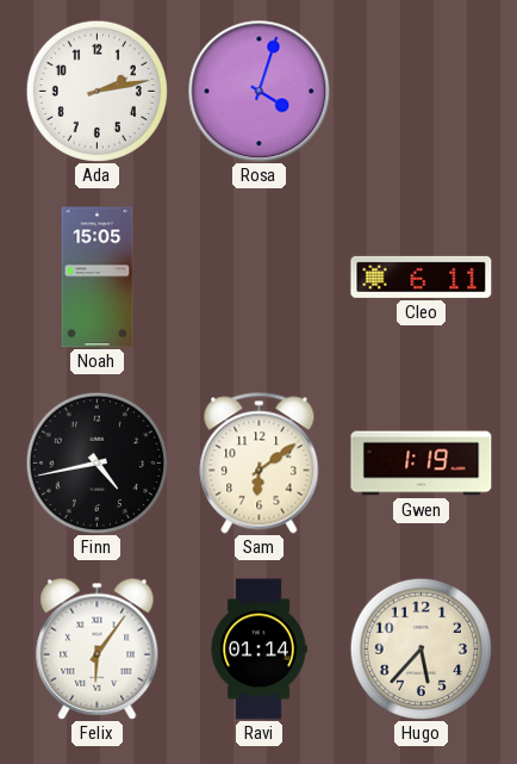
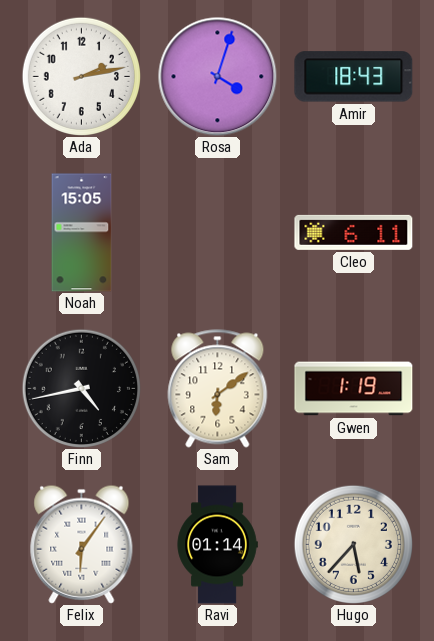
Amir: none -> 18:43 (354, 77)
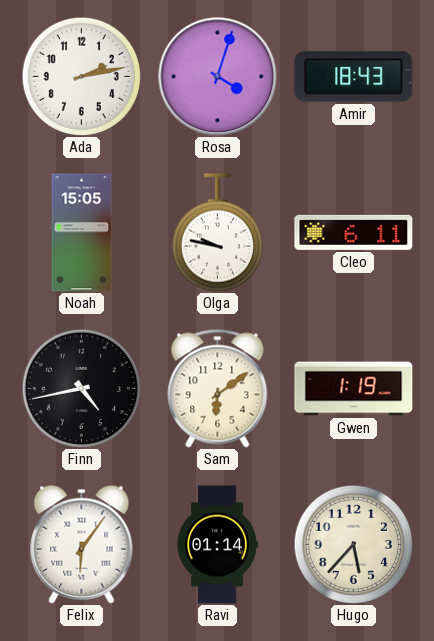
Olga: none -> 9:47 (217, 233)
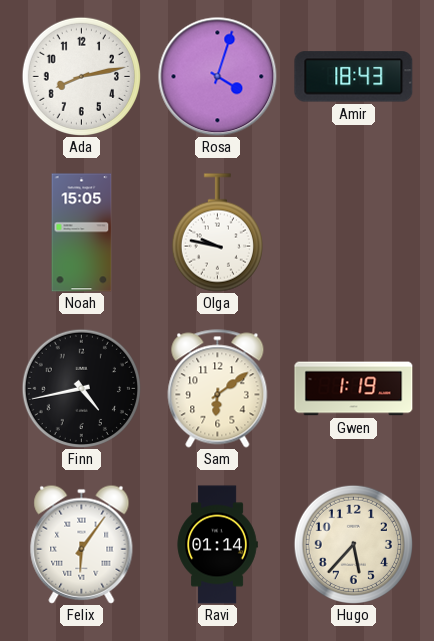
Ada: 2:13 -> 8:13 (81, 76)
Cleo: 6:11 -> none (354, 232)
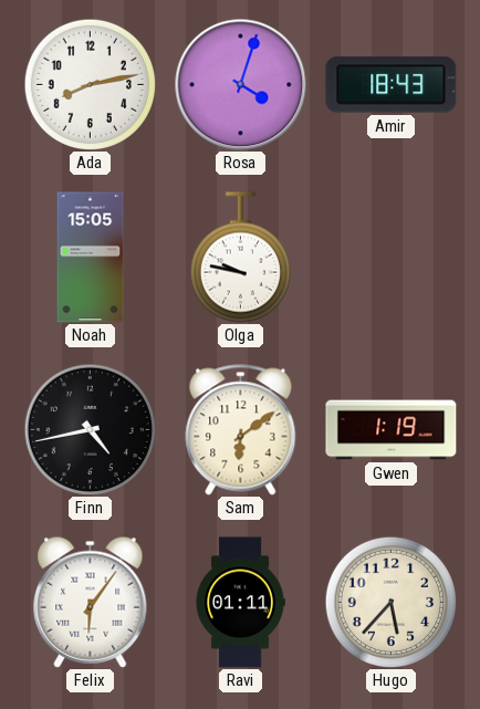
Ravi: 01:14 -> 01:11 (240, 603)
